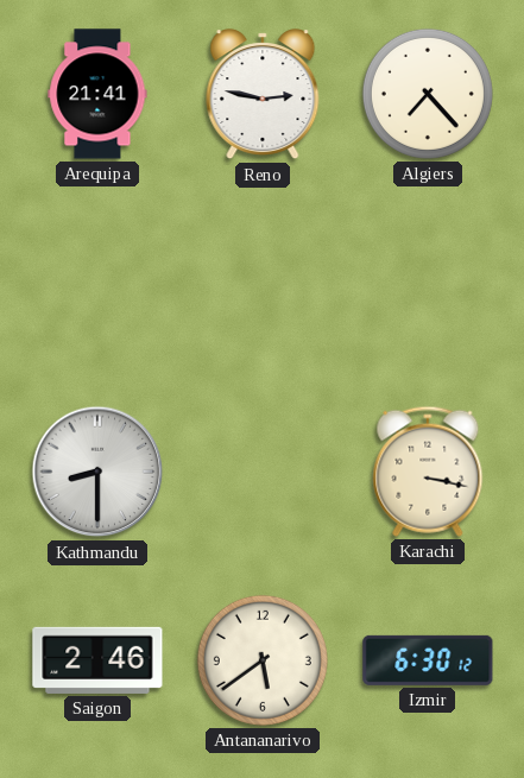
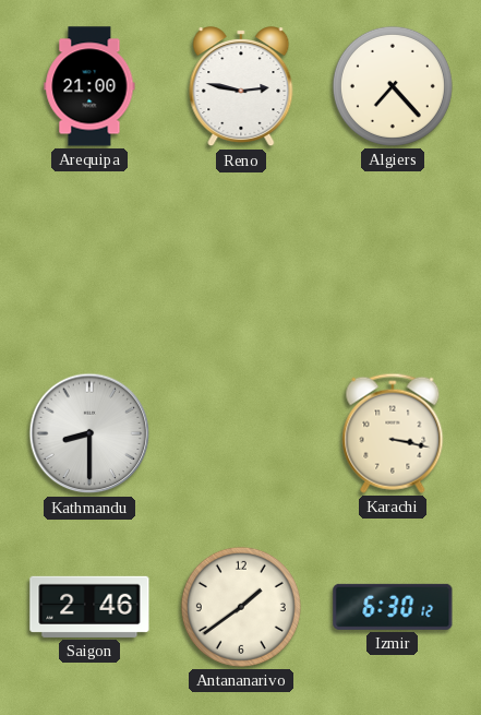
Arequipa: 21:41 -> 21:00 (89, 86)
Antananarivo: 5:39 -> 1:39 (241, 607)
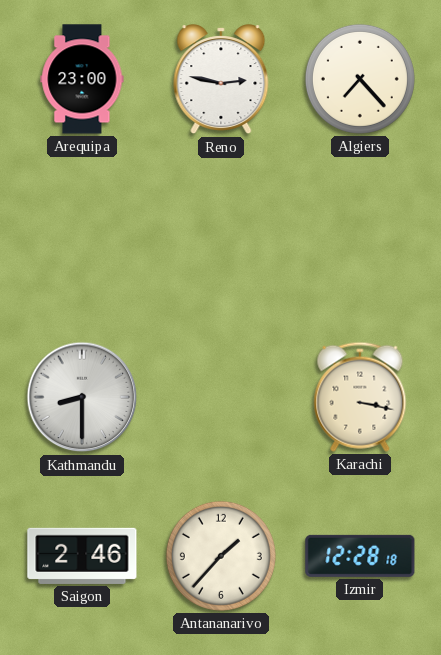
Arequipa: 21:00 -> 23:00 (82, 79)
Antananarivo: 1:39 -> 1:37 (221, 556)
Izmir: 6:30 -> 12:28 (360, 556)
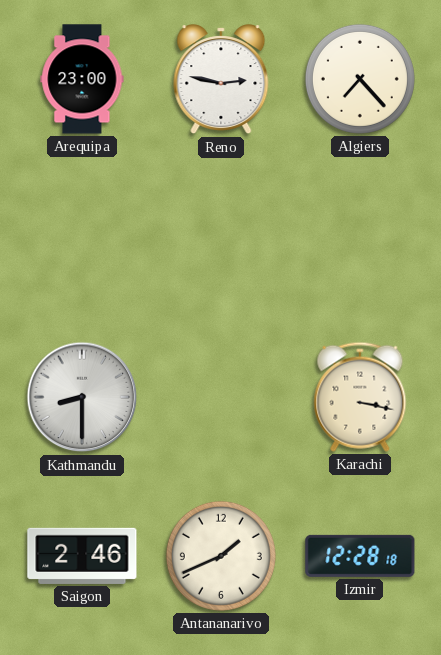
Antananarivo: 1:37 -> 1:41 (221, 556)
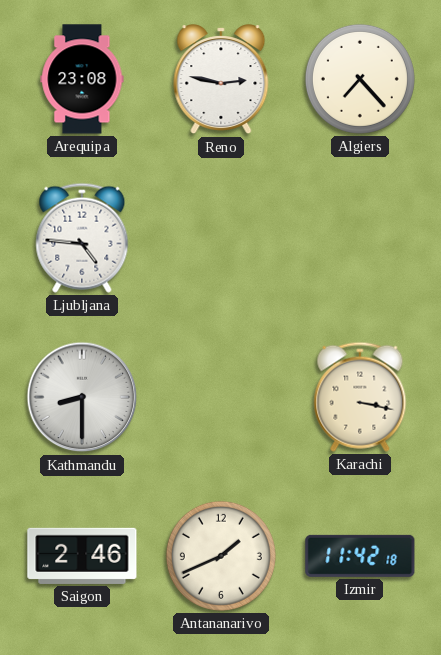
Arequipa: 23:00 -> 23:08 (82, 79)
Ljubljana: none -> 4:46 (82, 238)
Izmir: 12:28 -> 11:42 (360, 556)
